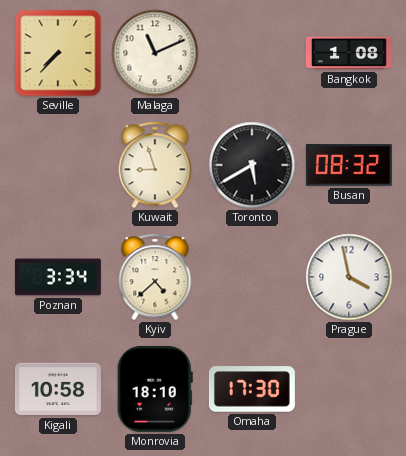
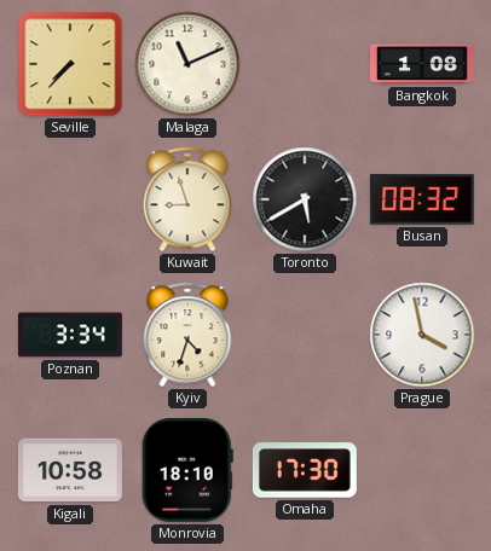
Kyiv: 4:38 -> 4:33 (187, 335)
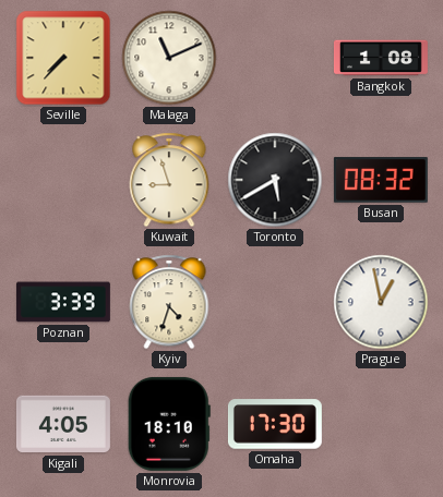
Poznan: 3:34 -> 3:39 (63, 302)
Prague: 3:58 -> 12:58 (381, 302)
Kigali: 10:58 -> 4:05 (63, 424)
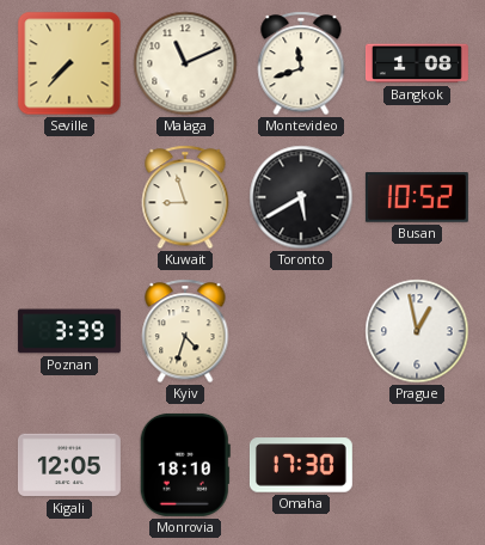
Montevideo: none -> 11:42 (301, 63)
Busan: 08:32 -> 10:52 (417, 197)
Kigali: 4:05 -> 12:05 (69, 465)
